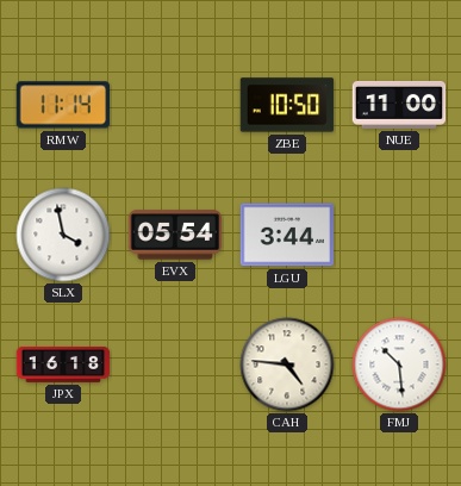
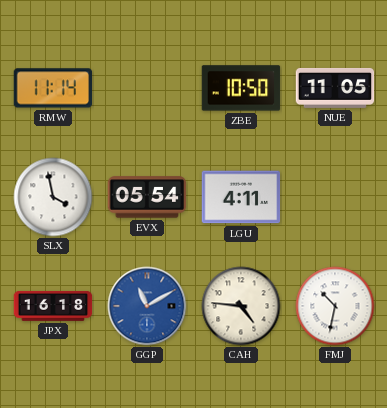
NUE: 11:00 -> 11:05 (335, 88)
LGU: 3:44 -> 4:11 (241, 197)
GGP: none -> 11:10 (147, 306)
FMJ: 10:29 -> 10:32 (335, 306)
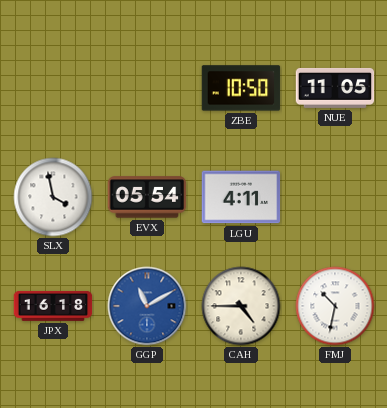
RMW: 11:14 -> none (53, 88)
CAH: 4:46 -> 4:45 (241, 306)
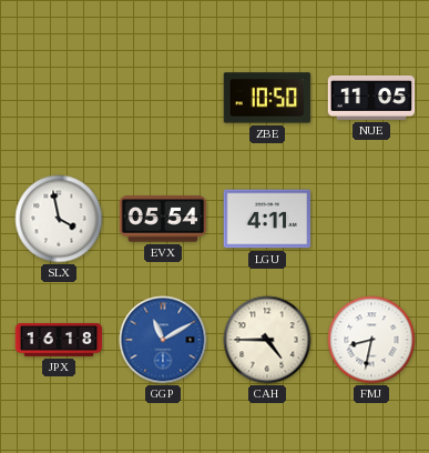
FMJ: 10:32 -> 8:32 (371, 340)
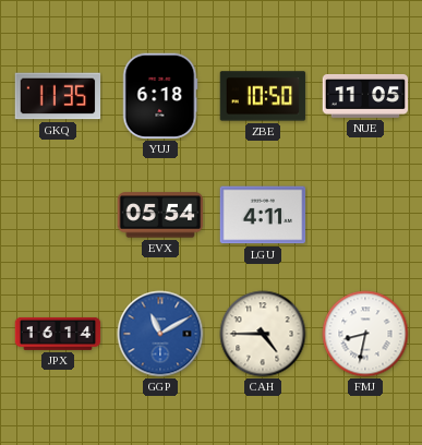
GKQ: none -> 11:35 (58, 96)
YUJ: none -> 6:18 (160, 96)
SLX: 3:58 -> none (59, 219)
JPX: 16:18 -> 16:14 (58, 334)
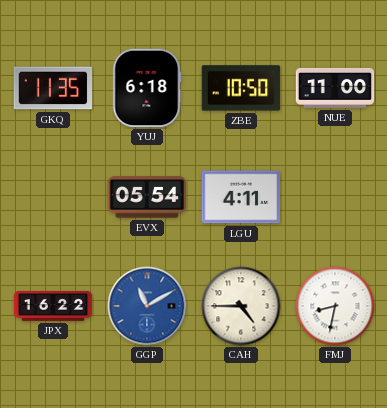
NUE: 11:05 -> 11:00 (335, 88)
JPX: 16:14 -> 16:22 (53, 306)
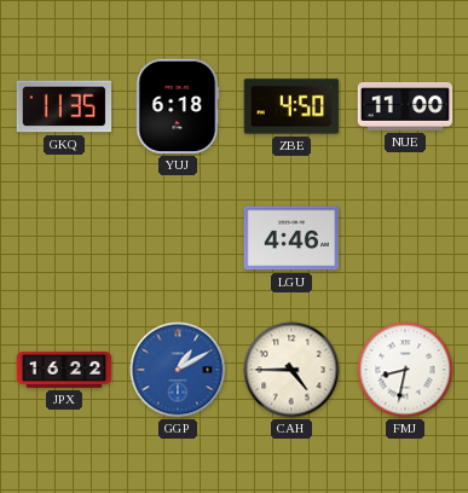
ZBE: 10:50 -> 4:50 (291, 106)
EVX: 05:54 -> none (147, 197)
LGU: 4:11 -> 4:46 (291, 238)
GGP: 11:10 -> 1:10 (178, 370)
